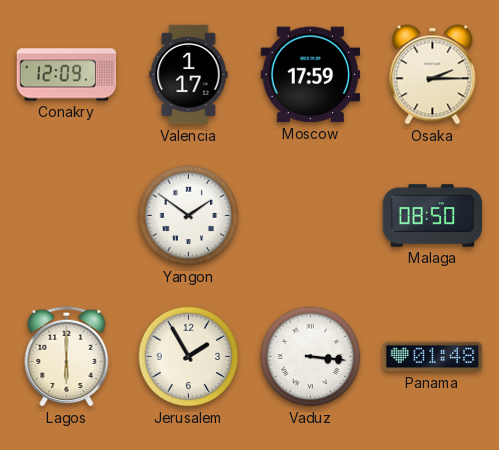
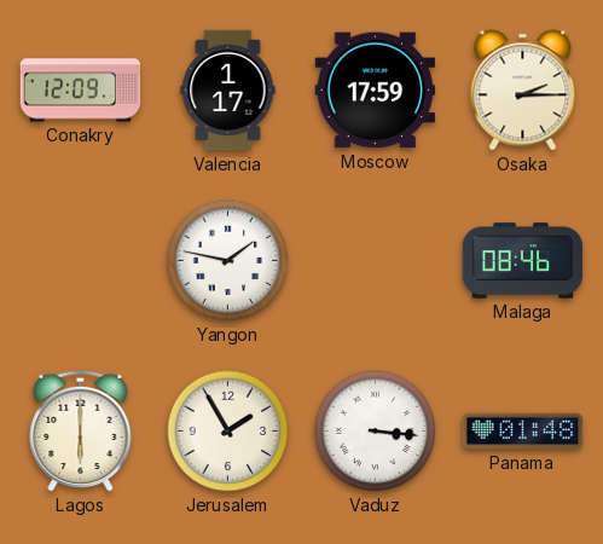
Yangon: 1:51 -> 1:47 (228, 261)
Malaga: 08:50 -> 08:46 (523, 261)
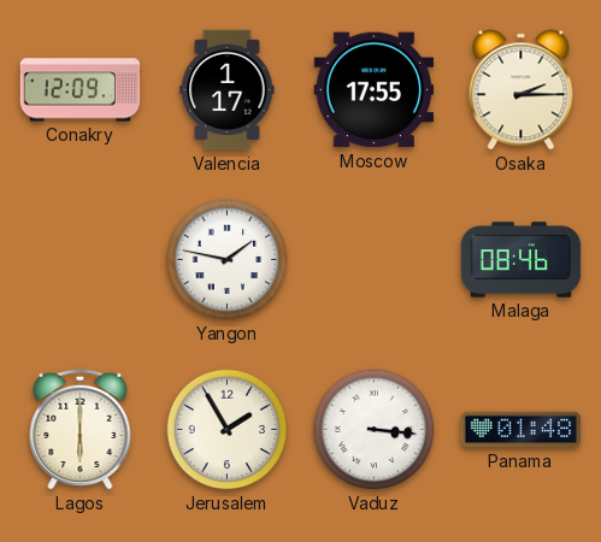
Moscow: 17:59 -> 17:55 (375, 90)
